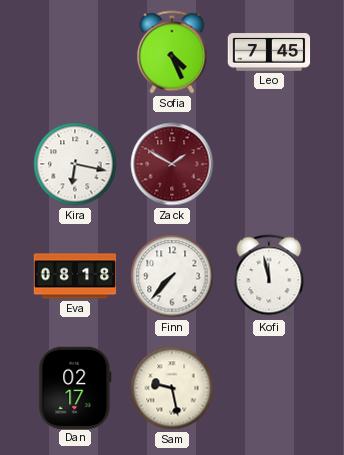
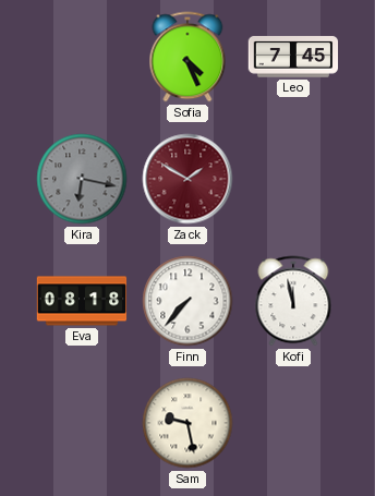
Kira dial: white -> grey (82, 179)
Dan: 02:17 -> none (75, 387)
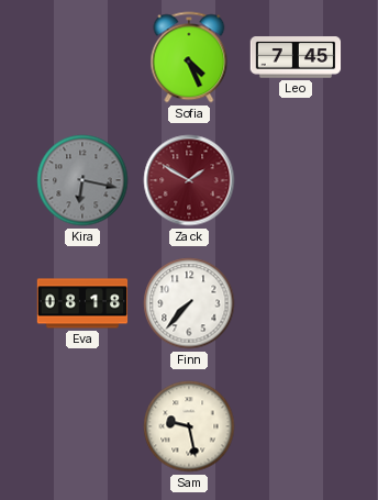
Kofi: 11:58 -> none (293, 301)
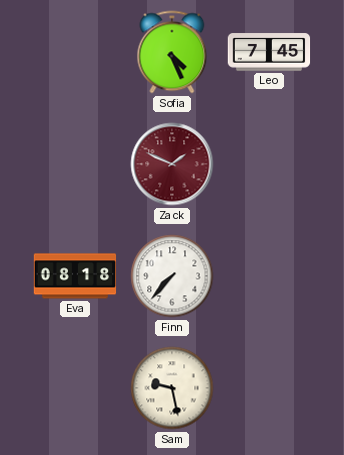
Kira: 6:17 -> none (82, 180)
Zack: 1:50 -> 1:49 (172, 164)
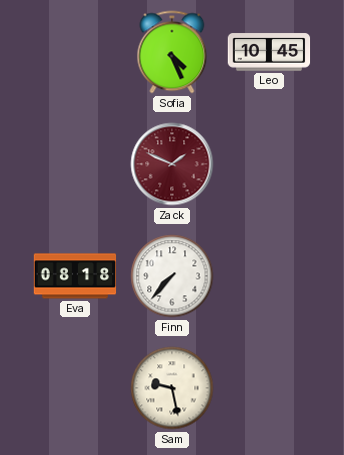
Leo: 7:45 -> 10:45 (269, 52)
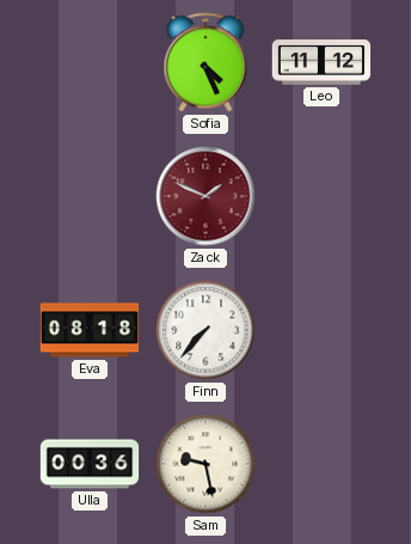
Leo: 10:45 -> 11:12 (321, 62)
Ulla: none -> 00:36 (90, 464)
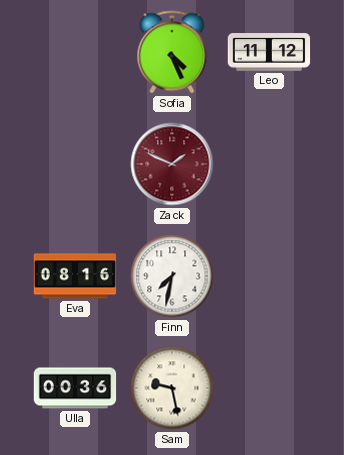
Eva: 08:18 -> 08:16 (75, 276)
Finn: 7:37 -> 7:32 (172, 276)
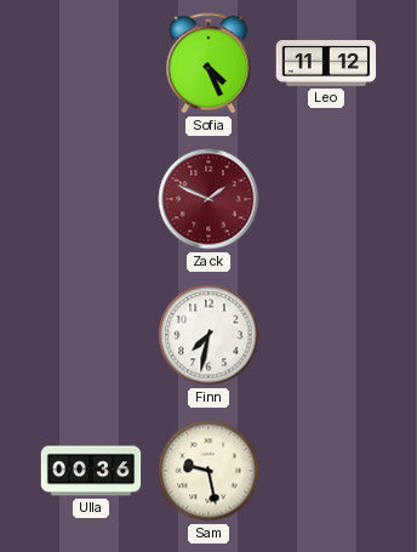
Eva: 08:16 -> none (75, 276)
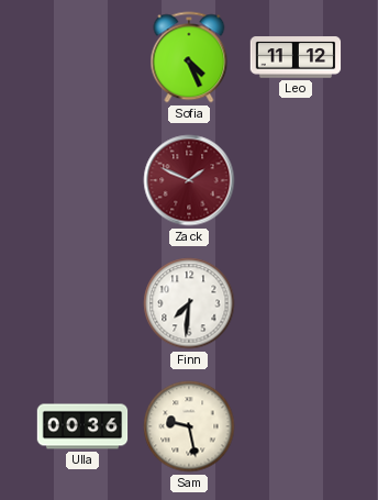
Finn: 7:32 -> 7:31 (189, 303)
